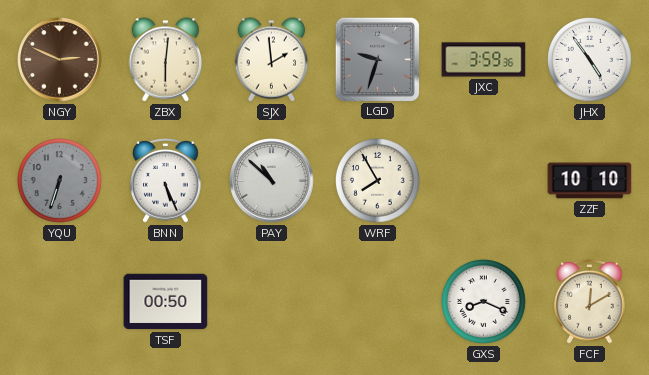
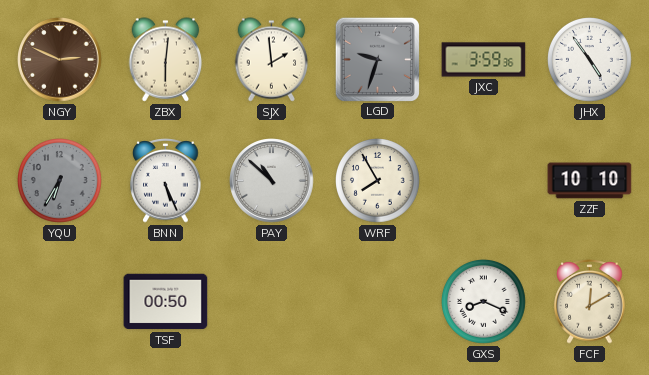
YQU: 6:33 -> 6:35 (60, 181)
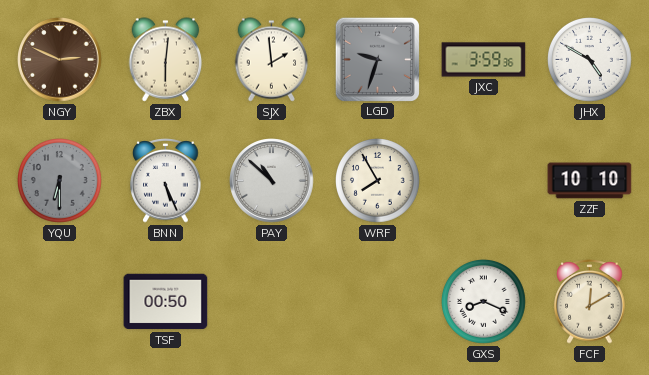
JHX: 4:54 -> 4:50 (590, 60)
YQU: 6:35 -> 6:30 (60, 181)
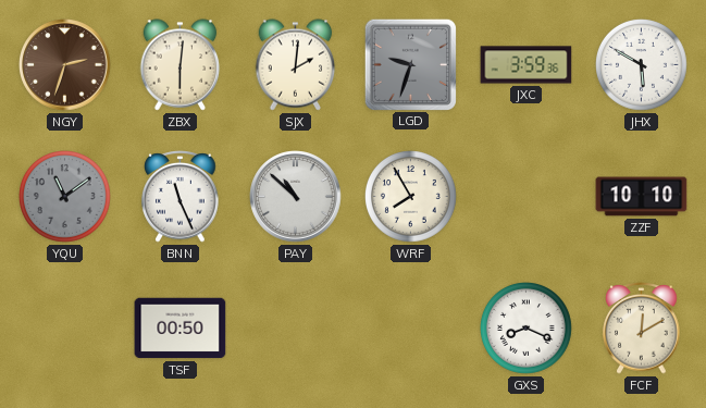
NGY: 2:49 -> 2:33 (65, 65)
SJX: 1:59 -> 2:01 (296, 65)
JHX: 4:50 -> 5:50 (642, 65)
YQU: 6:30 -> 11:09 (65, 197)
BNN: 5:26 -> 11:26 (181, 197)
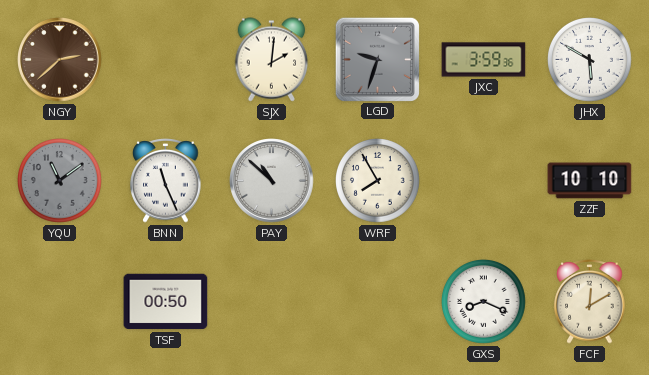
NGY: 2:33 -> 2:38 (60, 60)
ZBX: 6:01 -> none (181, 65)
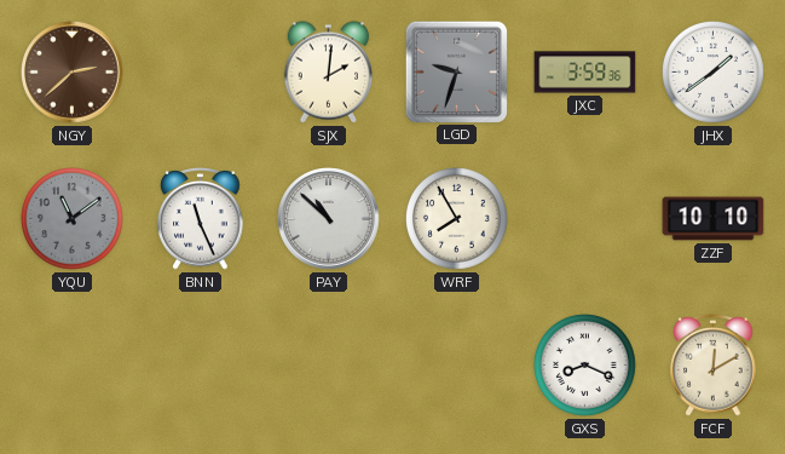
JHX: 5:50 -> 1:39 (714, 73)
TSF: 00:50 -> none (166, 302)
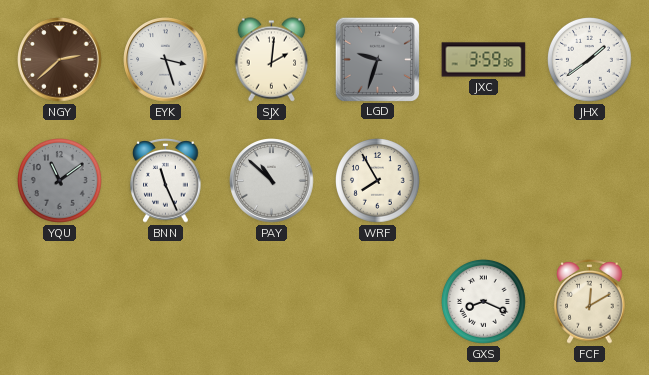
EYK: none -> 3:27 (166, 60)
ZZF: 10:10 -> none (714, 219)
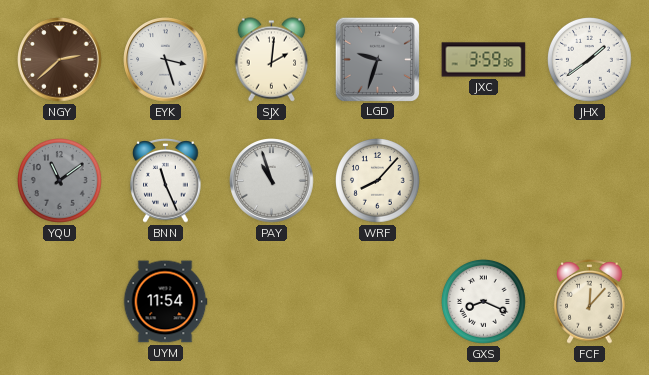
PAY: 10:52 -> 10:57 (272, 181)
WRF: 7:55 -> 8:07 (378, 181)
UYM: none -> 11:54 (165, 302)
FCF: 12:10 -> 12:07 (590, 302)
